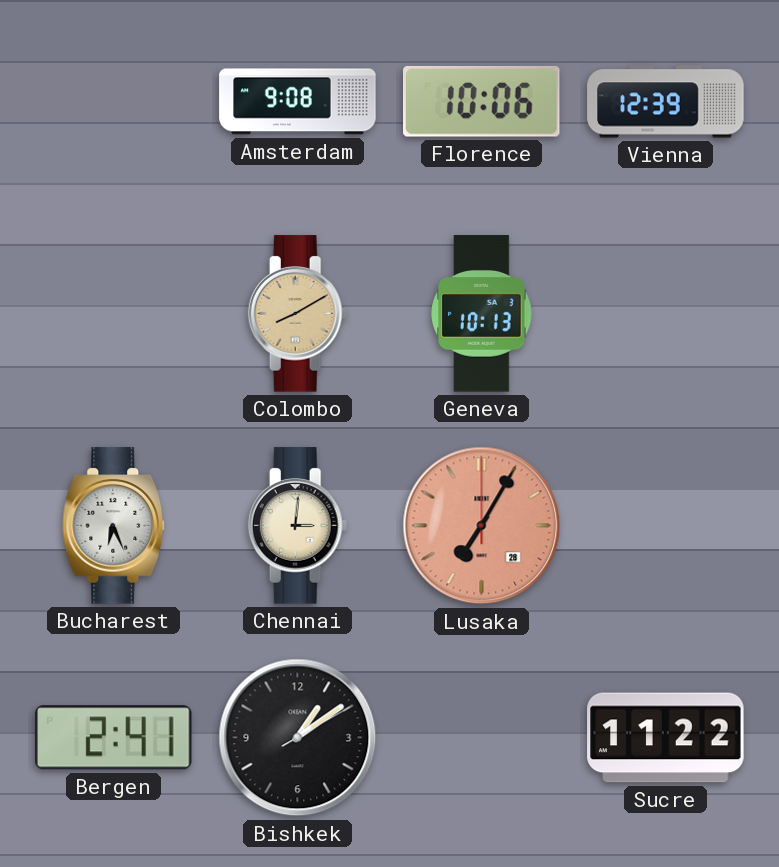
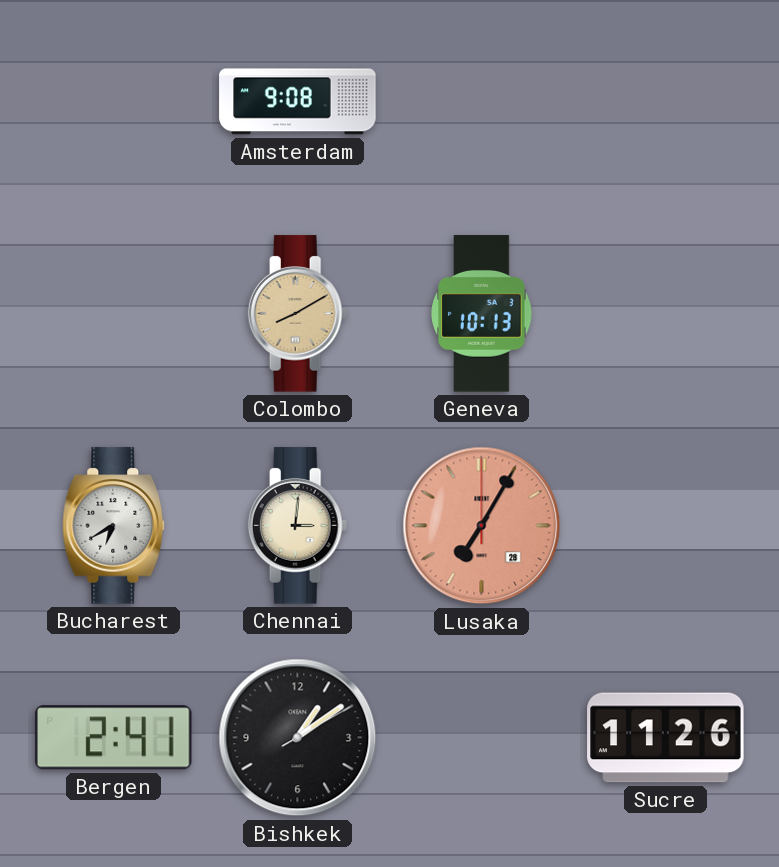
Florence: 10:06 -> none (482, 101)
Vienna: 12:39 -> none (666, 102)
Bucharest: 6:26 -> 6:40 (114, 526)
Sucre: 11:22 -> 11:26 (666, 738)
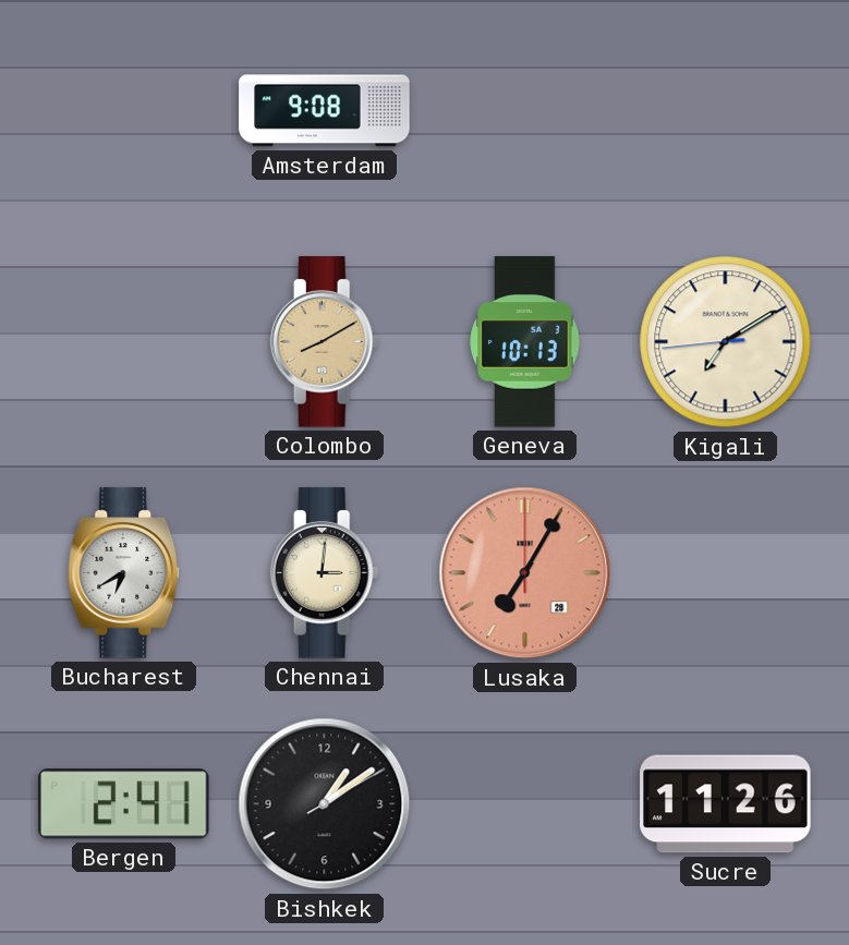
Kigali: none -> 7:09 (726, 342)
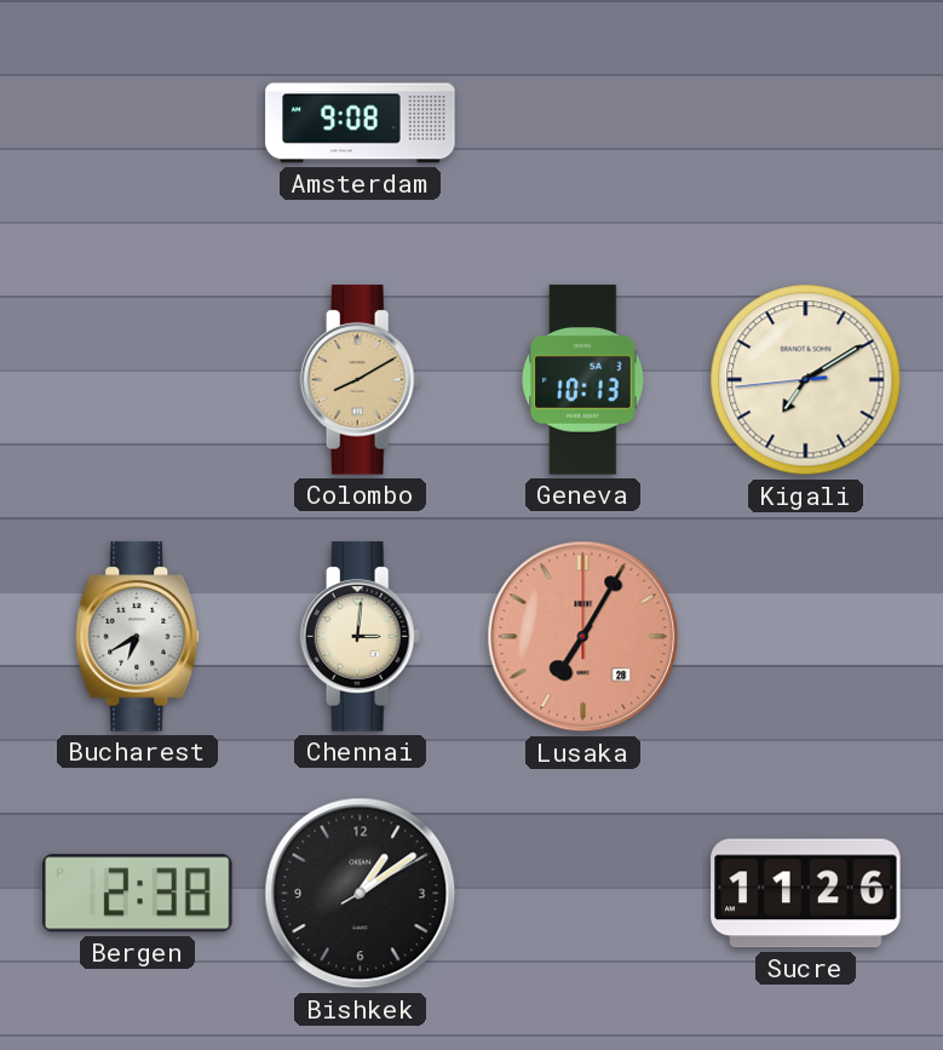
Bergen: 2:41 -> 2:38 (137, 894)
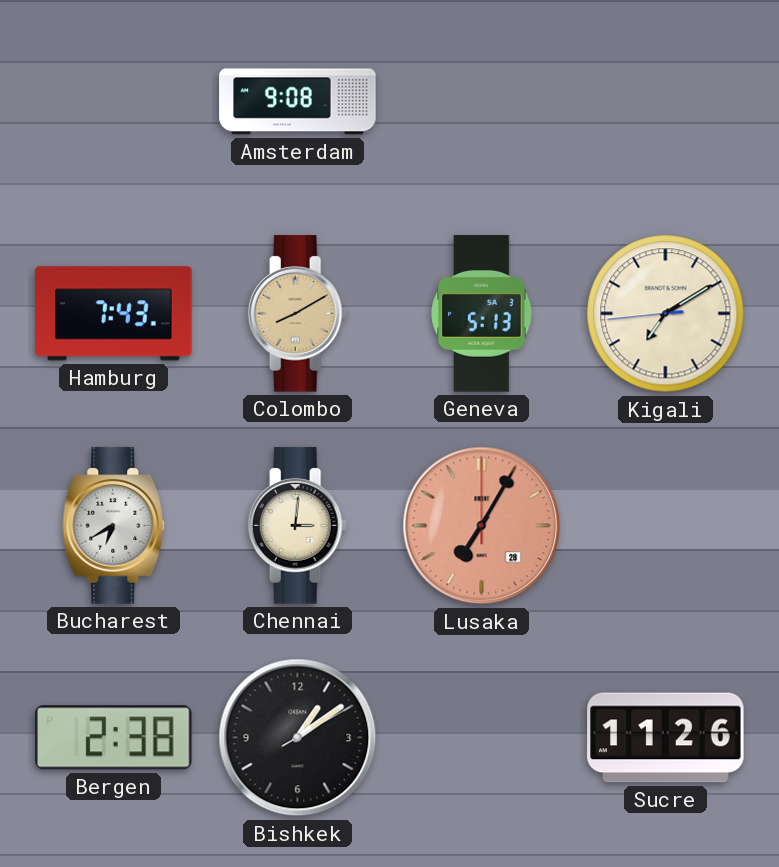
Hamburg: none -> 7:43 (114, 314)
Geneva: 10:13 -> 5:13 (482, 314)
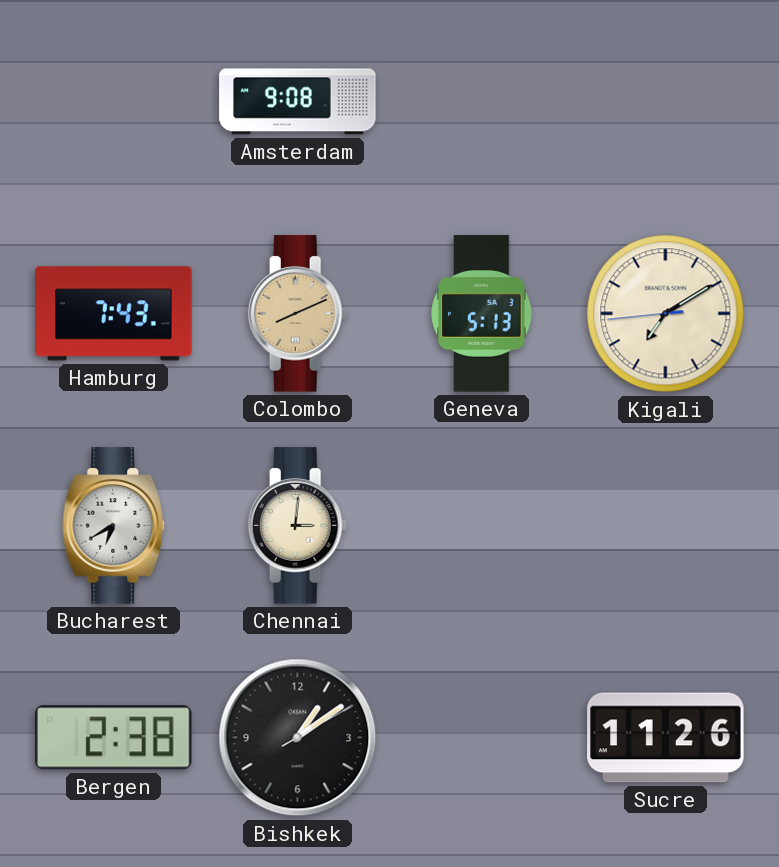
Colombo: 8:10 -> 8:11 (298, 314)
Lusaka: 7:05 -> none (482, 526)
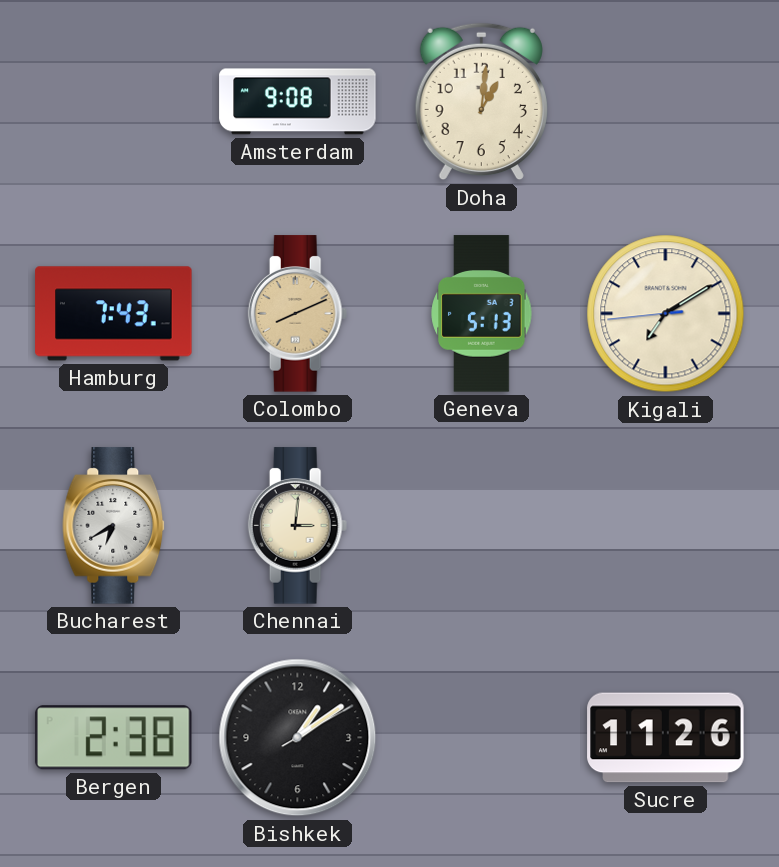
Doha: none -> 1:01 (481, 102)
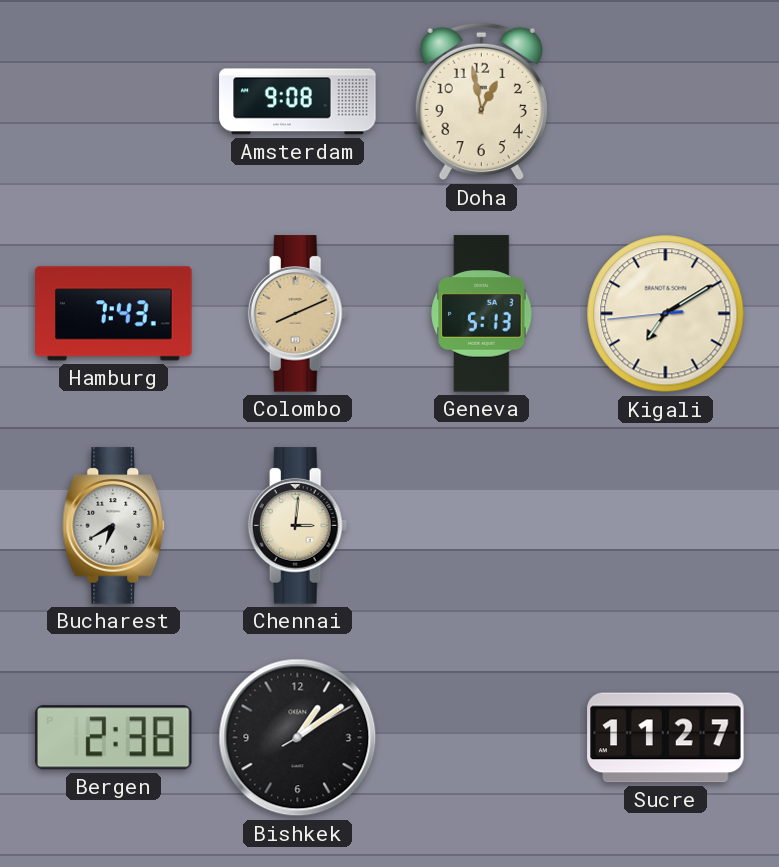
Doha: 1:01 -> 12:58 (481, 102)
Sucre: 11:26 -> 11:27 (666, 738)
